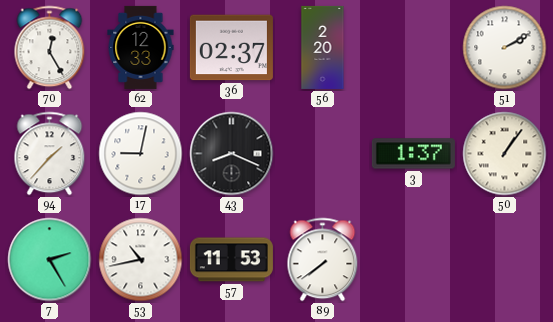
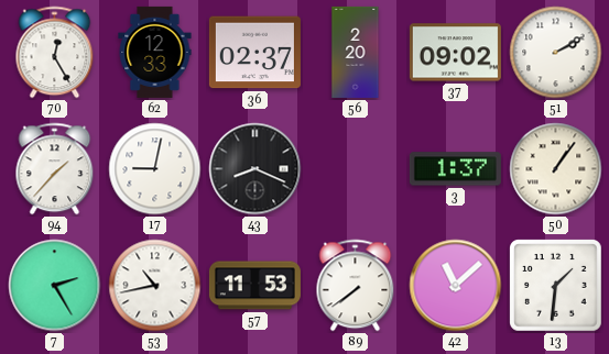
37: none -> 09:02 (455, 53)
42: none -> 11:08 (456, 286)
13: none -> 1:31 (556, 286)
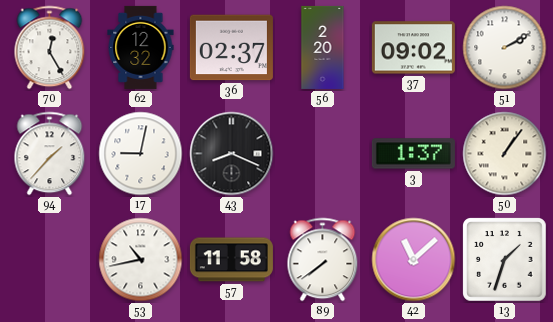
62: 12:33 -> 12:32 (141, 47)
7: 2:25 -> none (55, 286)
57: 11:53 -> 11:58 (231, 260)
13: 1:31 -> 1:33 (505, 260)
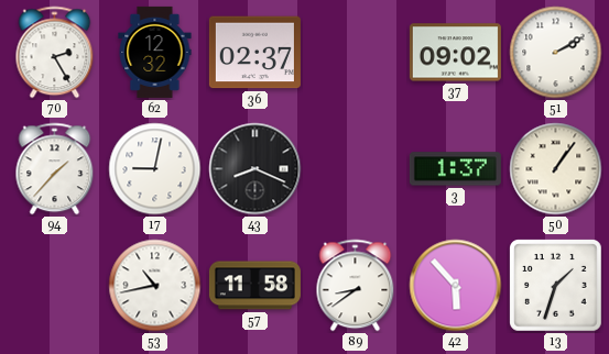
70: 12:25 -> 2:25 (55, 53)
56: 2:20 -> none (323, 47)
89: 7:39 -> 8:39 (356, 286)
42: 11:08 -> 5:53 (456, 286)
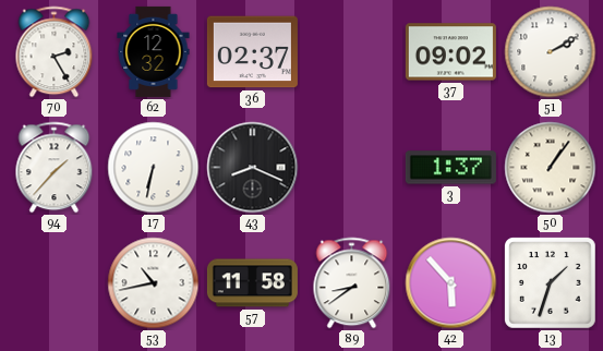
17: 9:02 -> 6:32 (154, 168)
